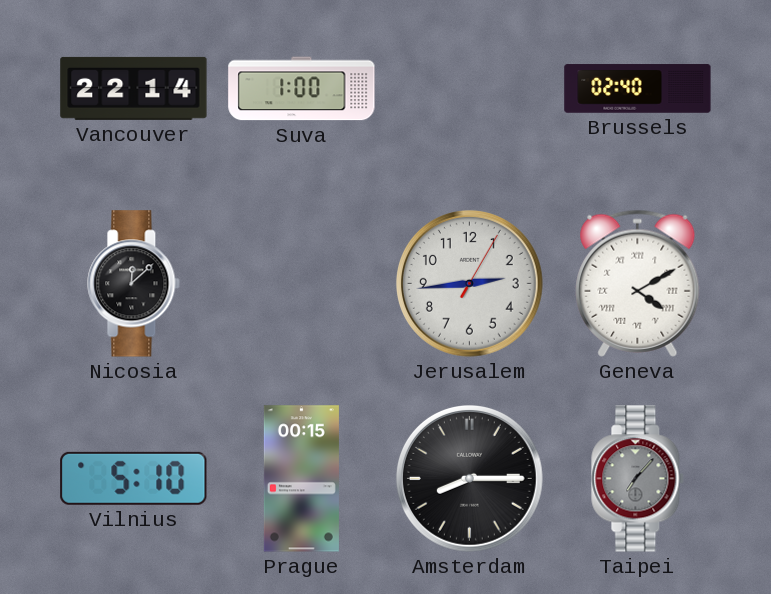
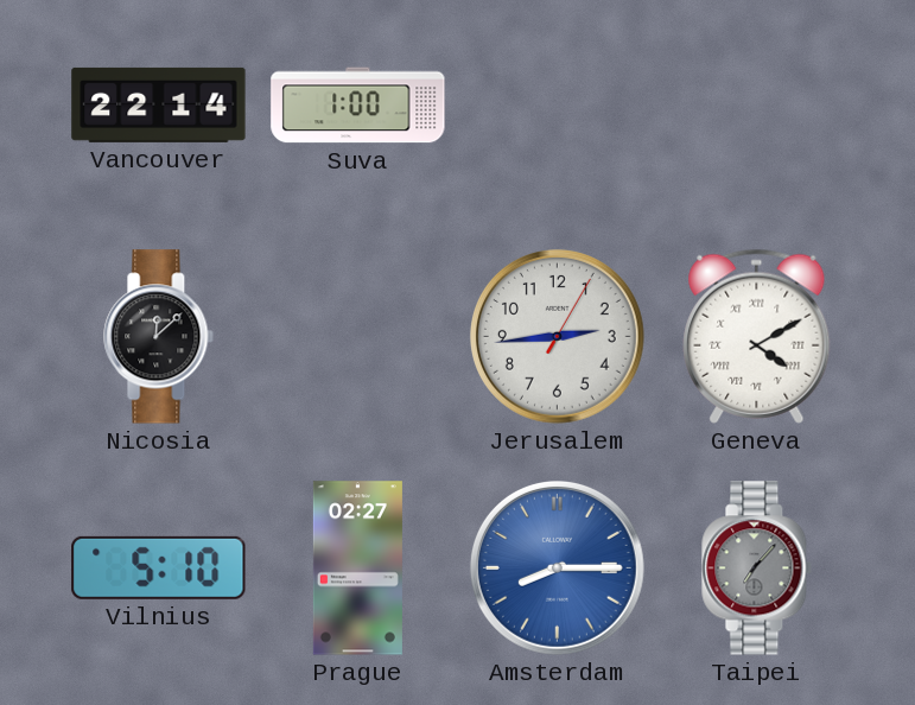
Brussels: 02:40 -> none (638, 89)
Prague: 00:15 -> 02:27 (357, 569)
Amsterdam dial: black -> blue (557, 567)
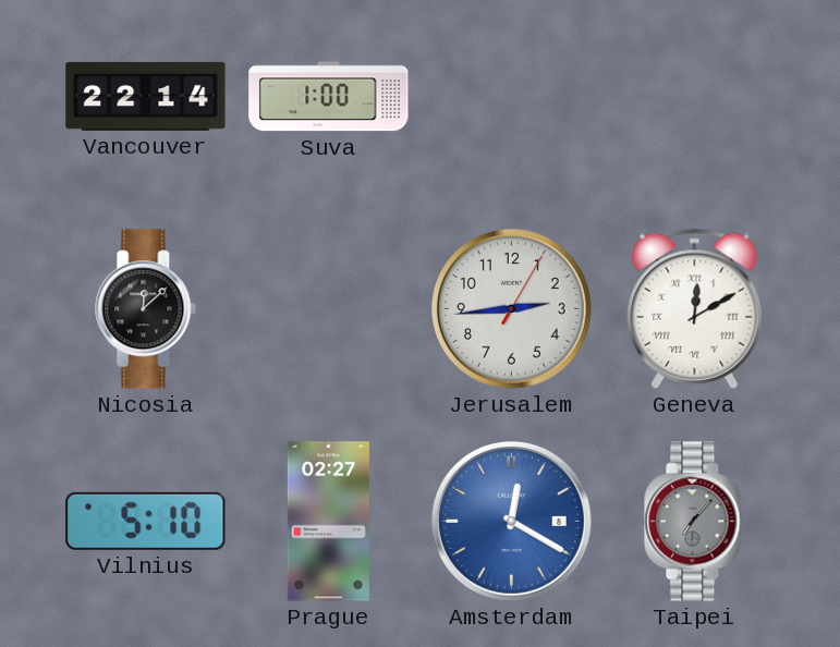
Geneva: 4:10 -> 12:10 (695, 308)
Amsterdam: 8:15 -> 12:20 (511, 521)
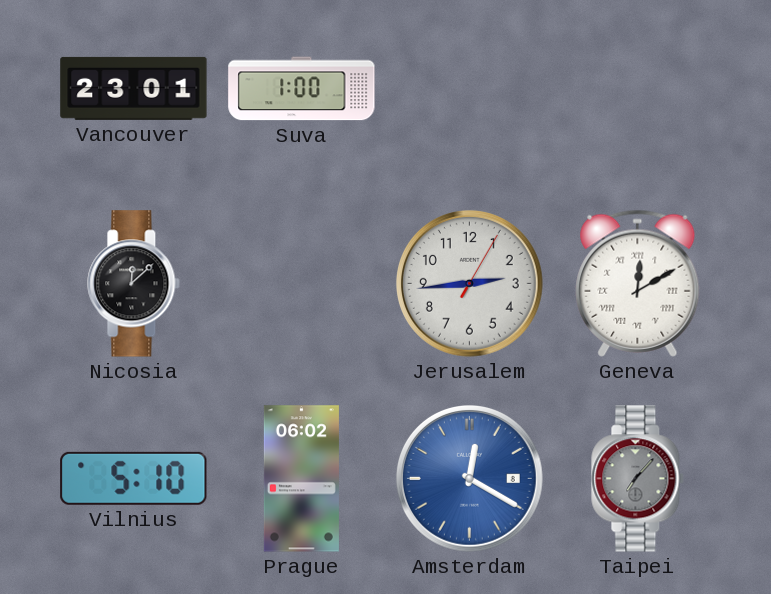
Vancouver: 22:14 -> 23:01 (134, 88)
Prague: 02:27 -> 06:02 (301, 479)
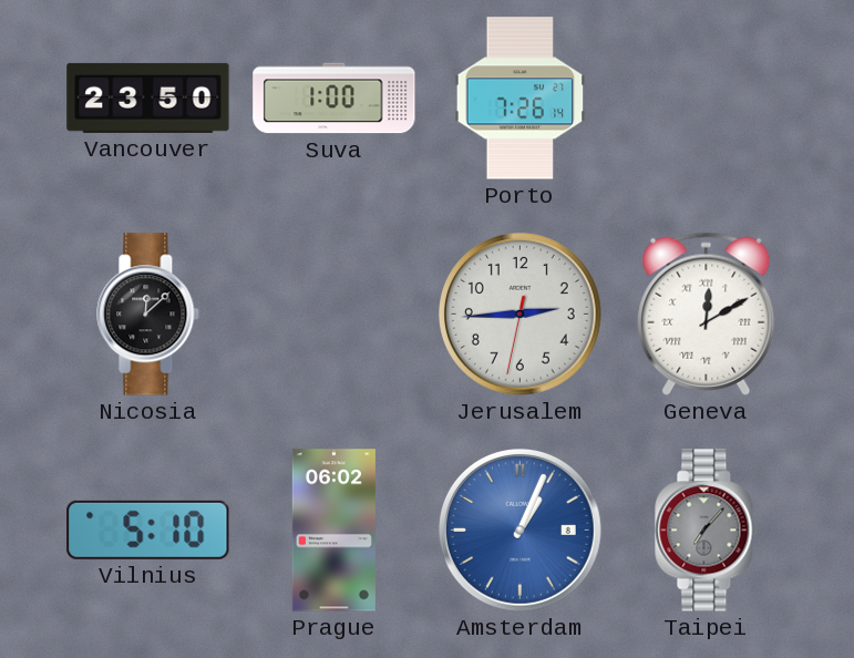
Vancouver: 23:01 -> 23:50 (148, 97)
Porto: none -> 7:26 (521, 99)
Jerusalem: 2:44:05 -> 2:44:32 (519, 313)
Amsterdam: 12:20 -> 1:04 (519, 530)
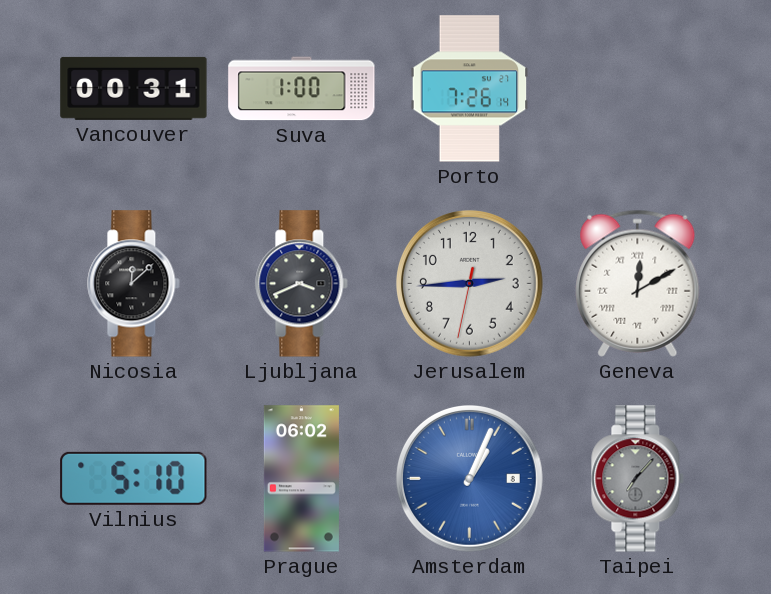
Vancouver: 23:50 -> 00:31 (134, 88)
Ljubljana: none -> 3:41 (302, 284)
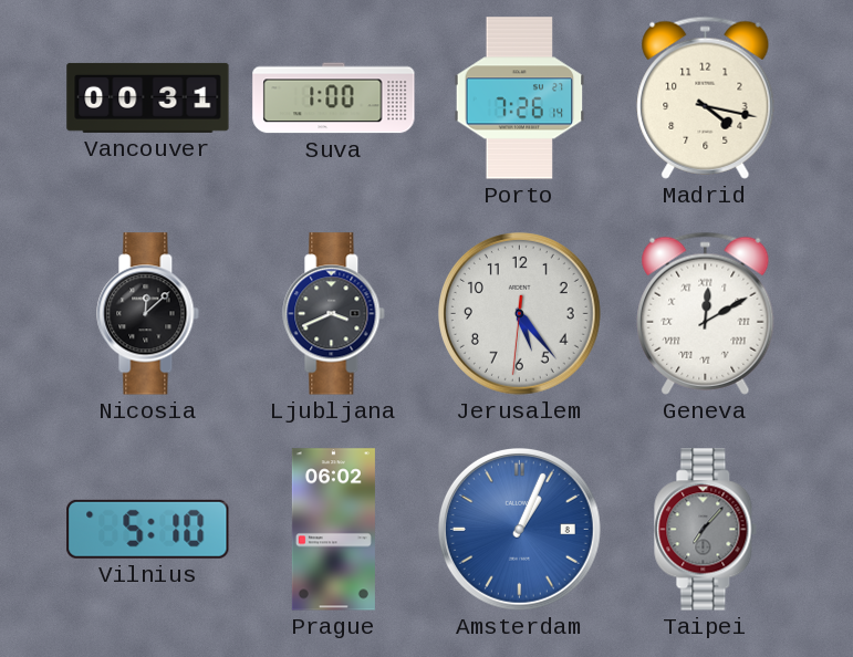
Madrid: none -> 4:17 (706, 97)
Jerusalem: 2:44 -> 5:23 (519, 313)
